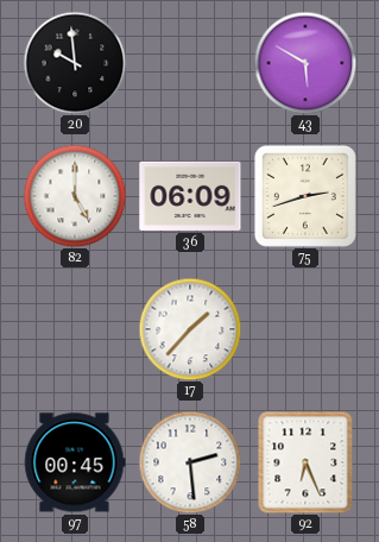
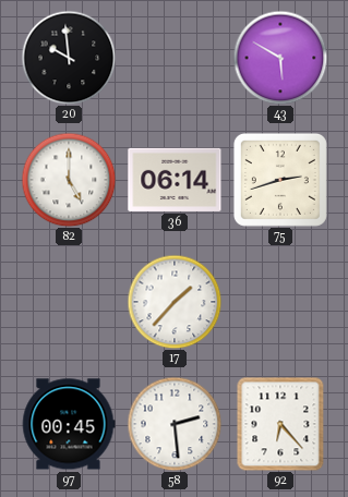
36: 06:09 -> 06:14 (175, 180)
92: 6:26 -> 6:23 (280, 424)
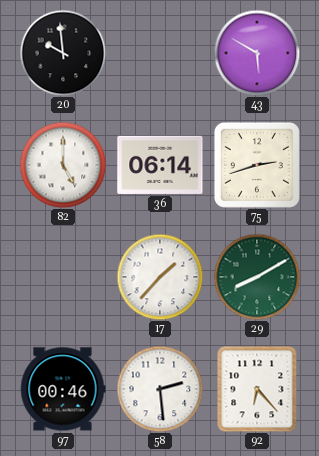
29: none -> 8:10 (257, 277)
97: 00:45 -> 00:46 (63, 389)
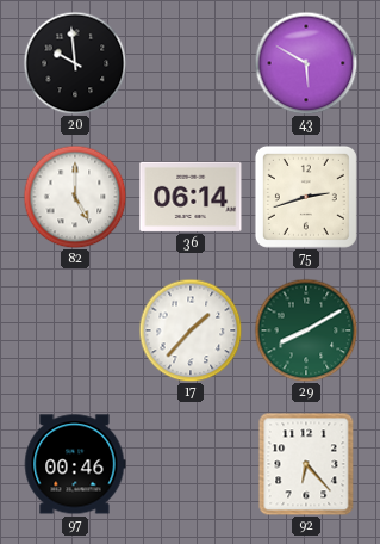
58: 2:29 -> none (160, 389)
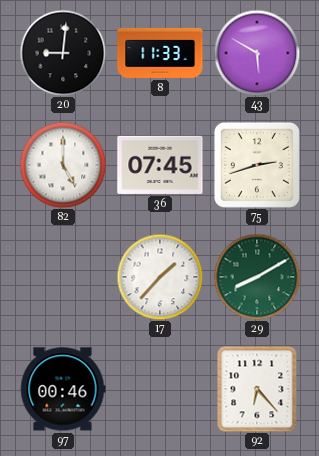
20: 9:59 -> 9:01 (63, 53)
8: none -> 11:33 (160, 53)
36: 06:14 -> 07:45 (160, 165)
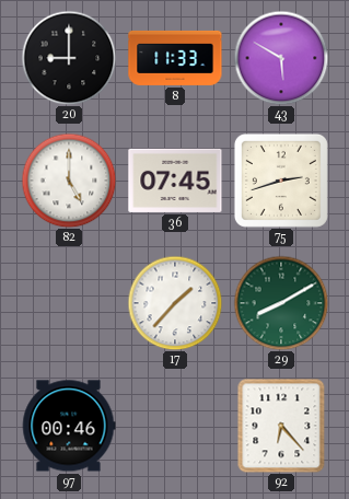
20: 9:01 -> 9:00 (69, 58)
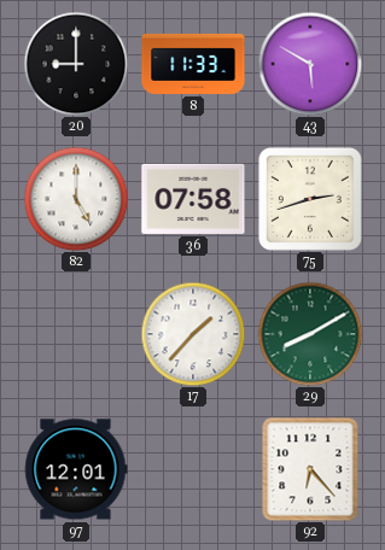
36: 07:45 -> 07:58 (193, 199)
97: 00:46 -> 12:01 (76, 469)
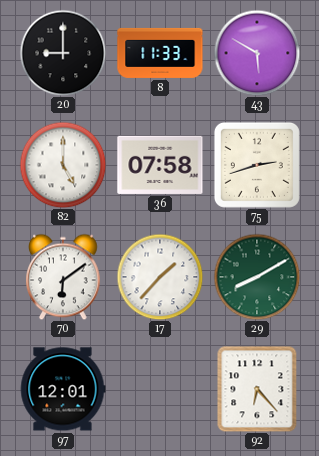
70: none -> 6:09 (64, 277)
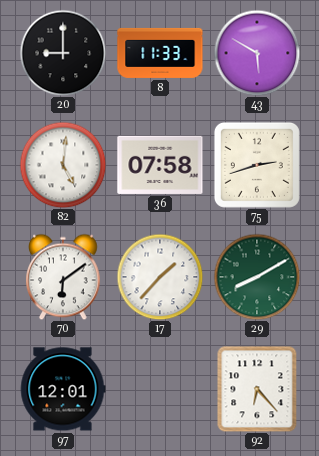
82: 5:00 -> 5:01 (63, 165)
